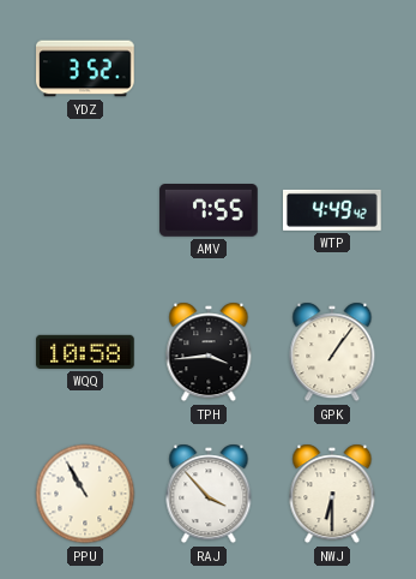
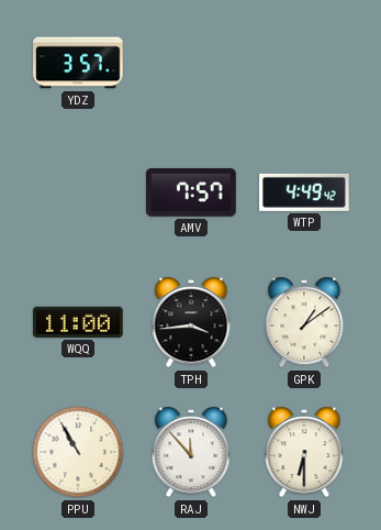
YDZ: 3:52 -> 3:57 (79, 63)
AMV: 7:55 -> 7:57 (191, 192)
WQQ: 10:58 -> 11:00 (78, 322)
GPK: 1:06 -> 1:09 (304, 322)
RAJ: 3:53 -> 11:53 (191, 452)
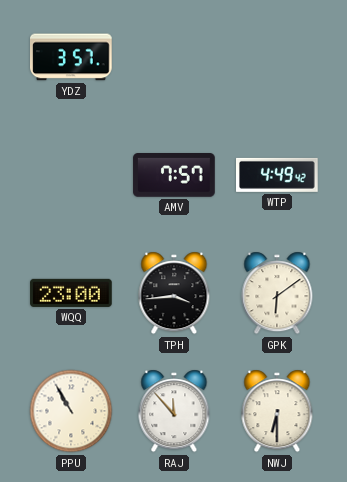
WQQ: 11:00 -> 23:00 (71, 293)
GPK: 1:09 -> 6:09 (277, 293)
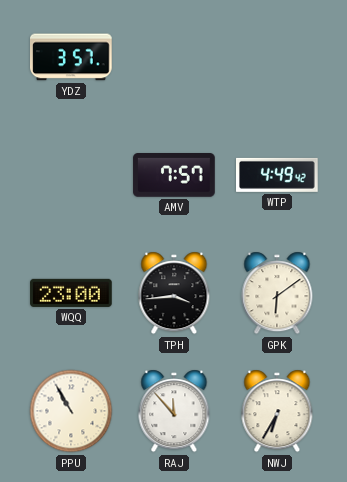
NWJ: 6:30 -> 6:35 (277, 411)
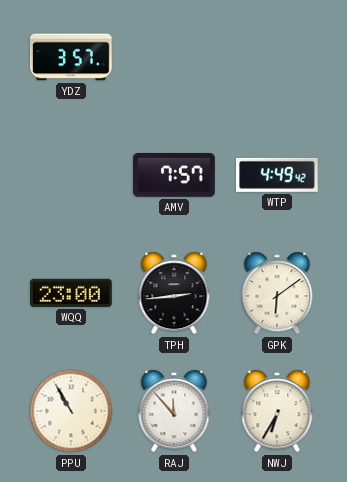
TPH: 3:44 -> 2:44 (174, 293)
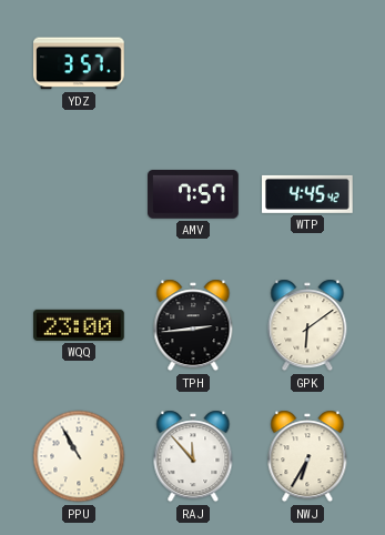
WTP: 4:49 -> 4:45 (308, 194)
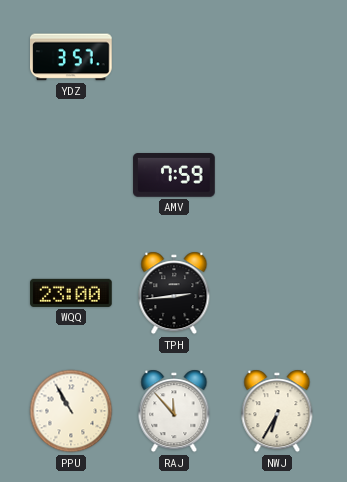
AMV: 7:57 -> 7:59 (174, 175)
WTP: 4:45 -> none (308, 194)
GPK: 6:09 -> none (307, 325)
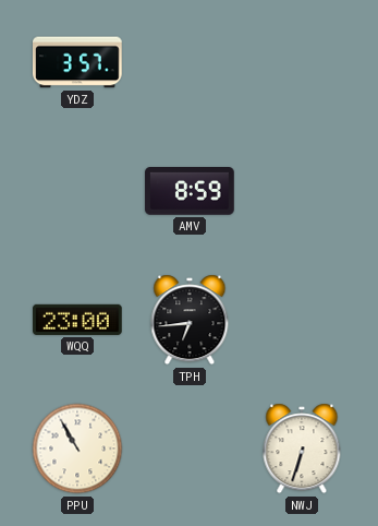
AMV: 7:59 -> 8:59 (190, 191)
TPH: 2:44 -> 6:44 (190, 320)
RAJ: 11:53 -> none (174, 411)
NWJ: 6:35 -> 6:33 (302, 449)
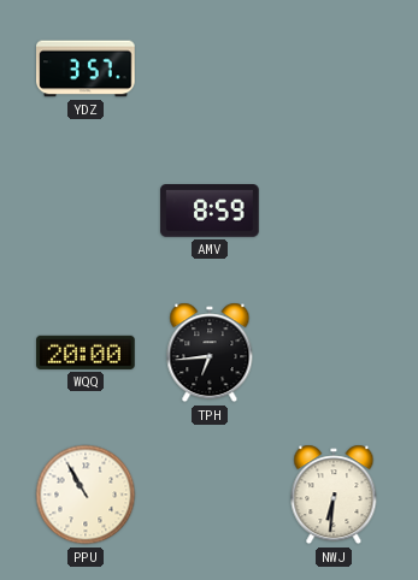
WQQ: 23:00 -> 20:00 (86, 353)
NWJ: 6:33 -> 6:31 (334, 495)
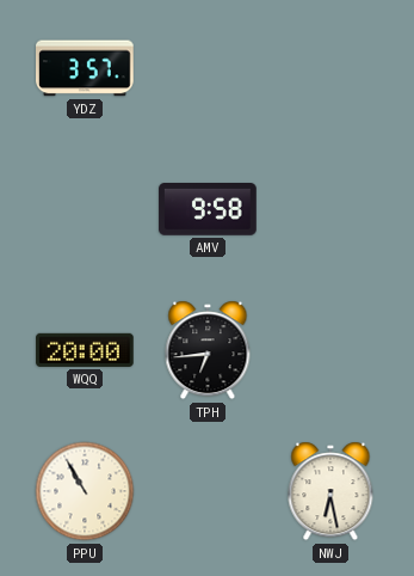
AMV: 8:59 -> 9:58 (208, 209)
NWJ: 6:31 -> 6:28 (330, 491)
